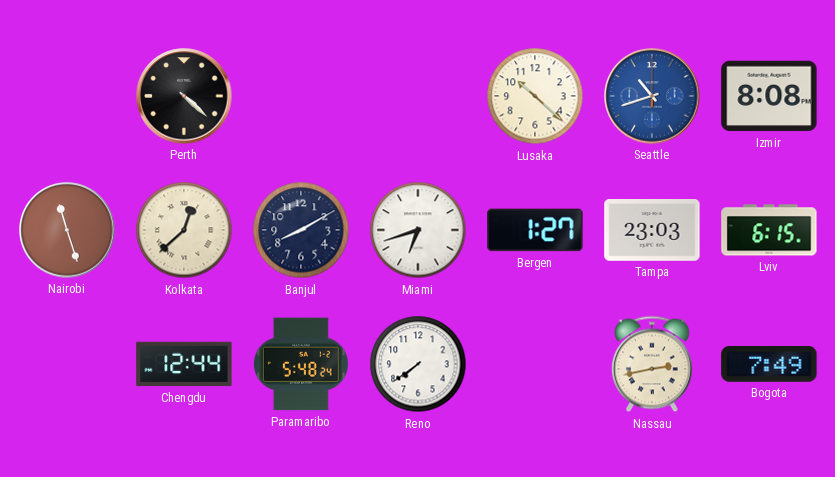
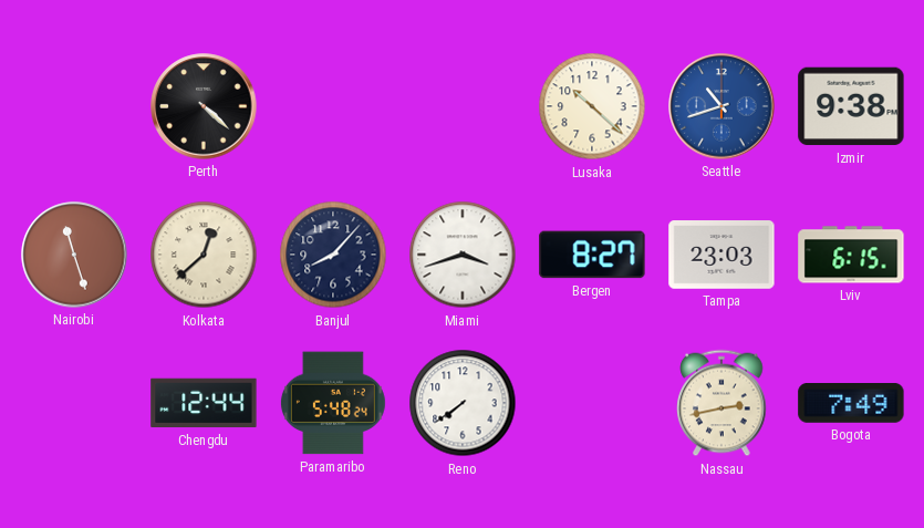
Izmir: 8:08 -> 9:38 (851, 106)
Banjul: 8:10 -> 8:07 (333, 255)
Miami: 6:42 -> 3:42 (463, 255)
Bergen: 1:27 -> 8:27 (592, 255)
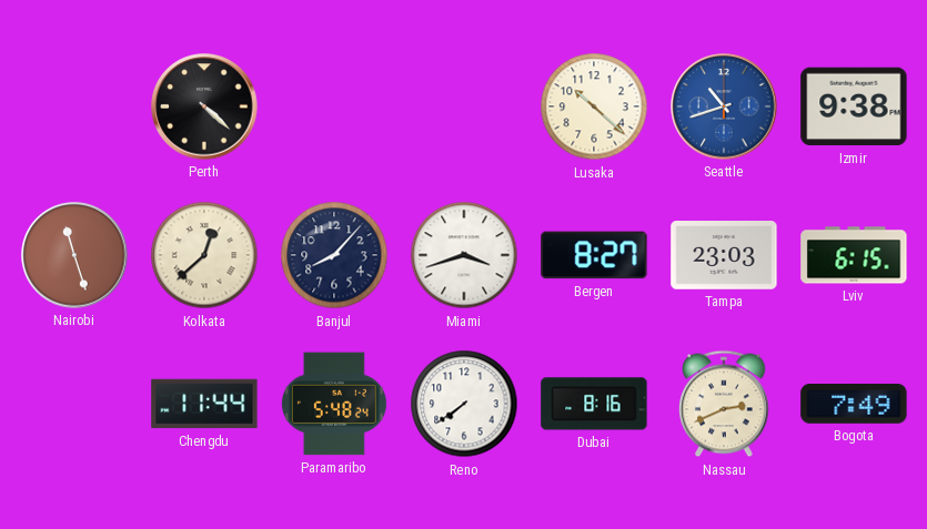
Chengdu: 12:44 -> 11:44 (204, 404)
Dubai: none -> 8:16 (594, 404)
Nassau: 2:43 -> 2:41 (724, 404)
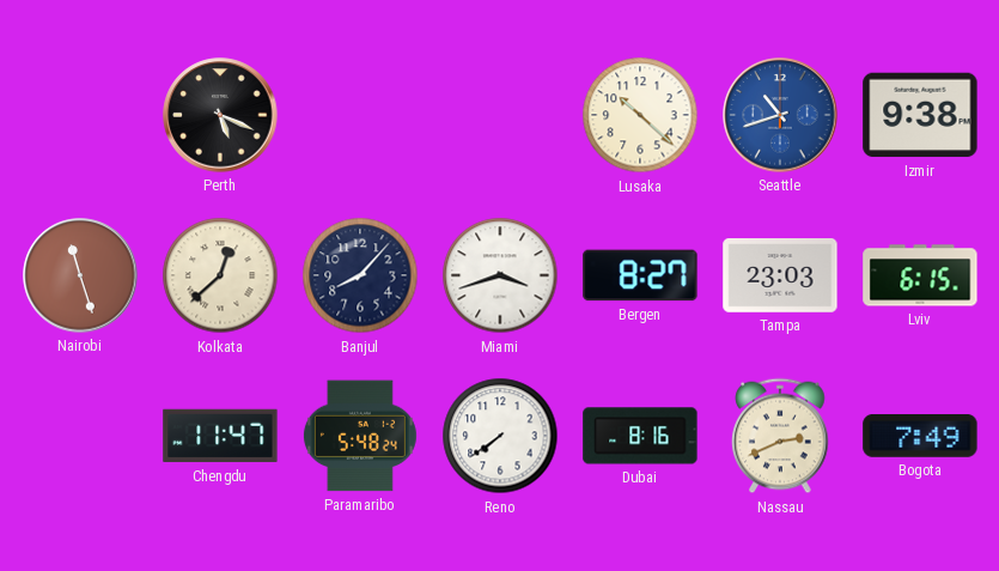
Perth: 4:22 -> 5:19 (220, 115)
Chengdu: 11:44 -> 11:47 (220, 436)
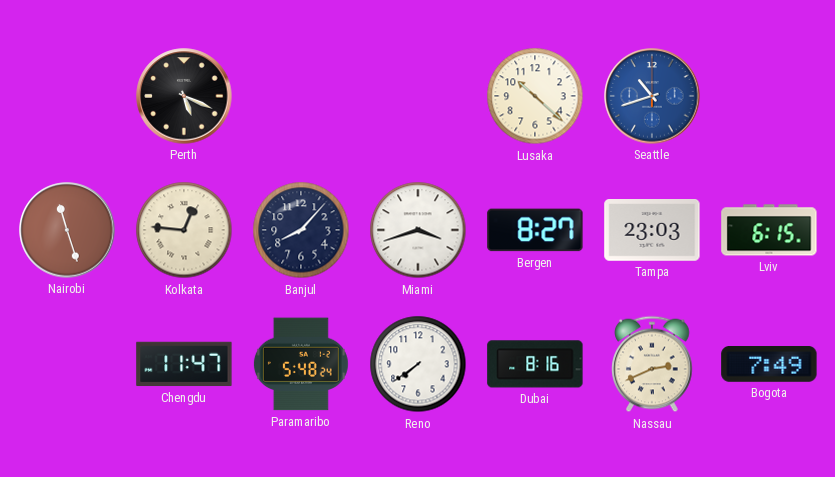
Izmir: 9:38 -> none (920, 115)
Kolkata: 12:38 -> 12:46 (184, 230)
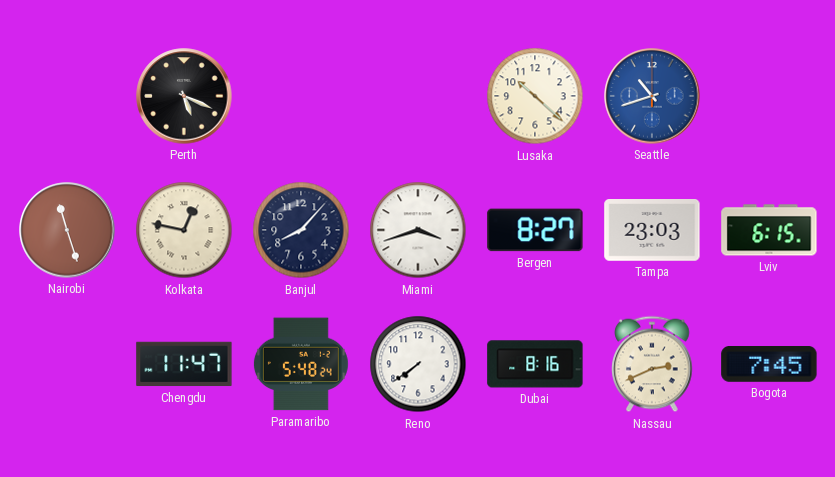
Kolkata: 12:46 -> 12:47 (184, 230)
Bogota: 7:49 -> 7:45 (769, 365)
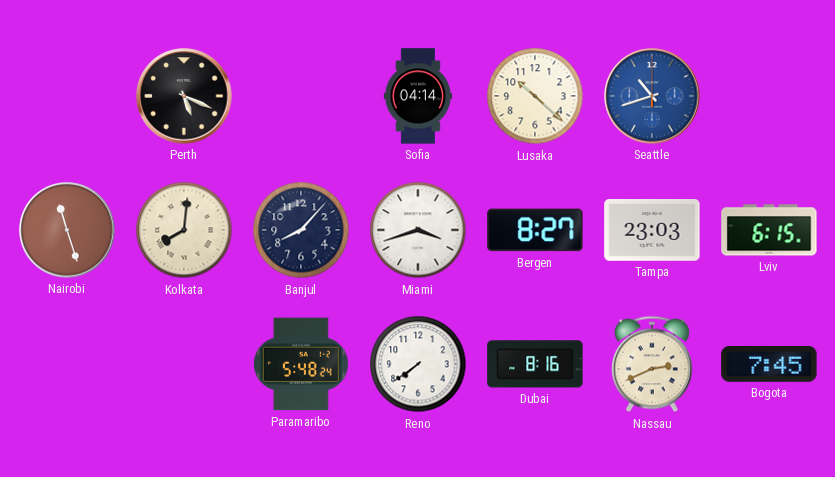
Sofia: none -> 04:14 (418, 96)
Kolkata: 12:47 -> 8:01 (184, 230)
Chengdu: 11:47 -> none (184, 364)
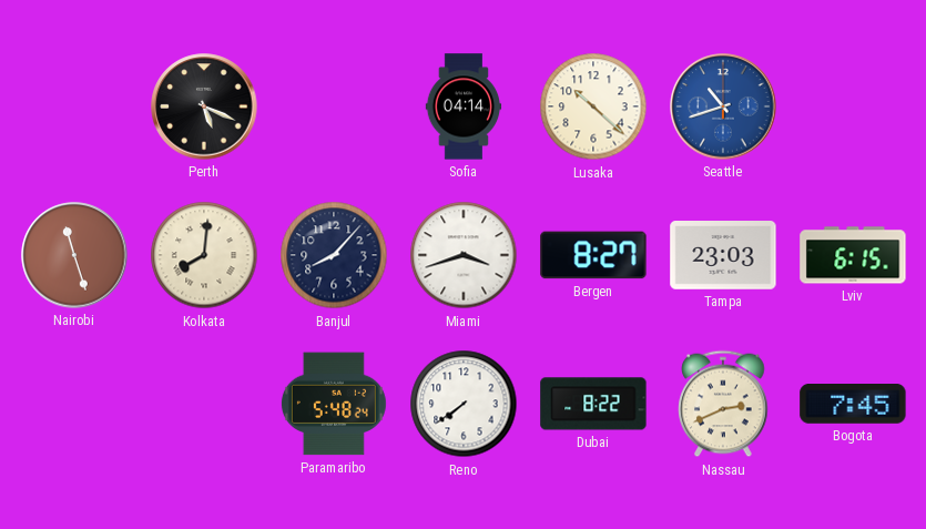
Dubai: 8:16 -> 8:22 (593, 404)
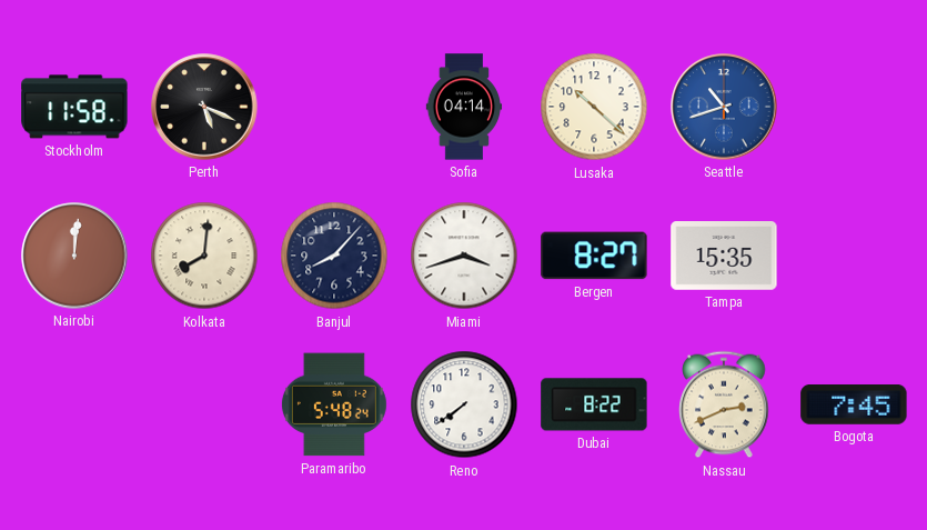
Stockholm: none -> 11:58 (74, 107)
Nairobi: 11:27 -> 12:01 (74, 256)
Tampa: 23:03 -> 15:35 (724, 256)
Lviv: 6:15 -> none (853, 255)
